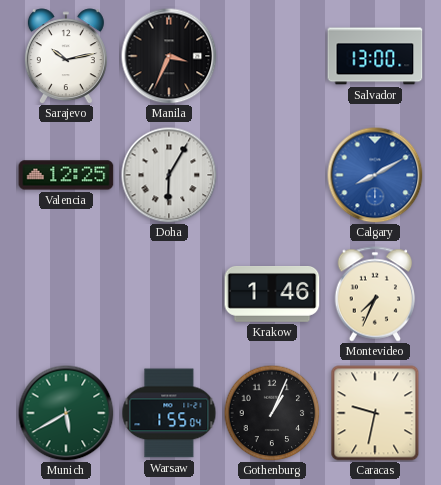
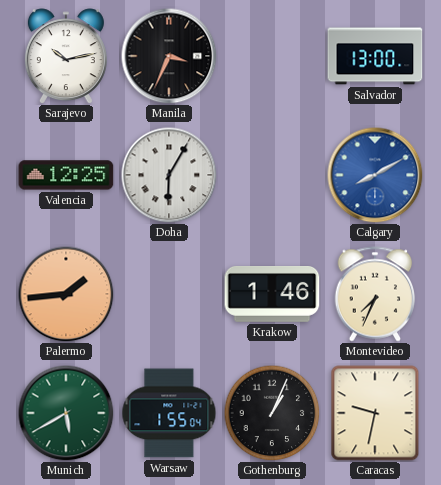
Palermo: none -> 1:44 (66, 294)
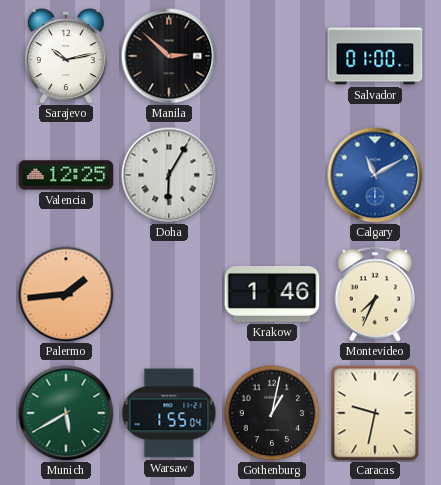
Manila: 3:34 -> 2:52 (169, 56)
Salvador: 13:00 -> 01:00 (375, 56)
Calgary: 8:10 -> 11:10 (375, 175)
Gothenburg: 1:04 -> 1:02 (272, 413)
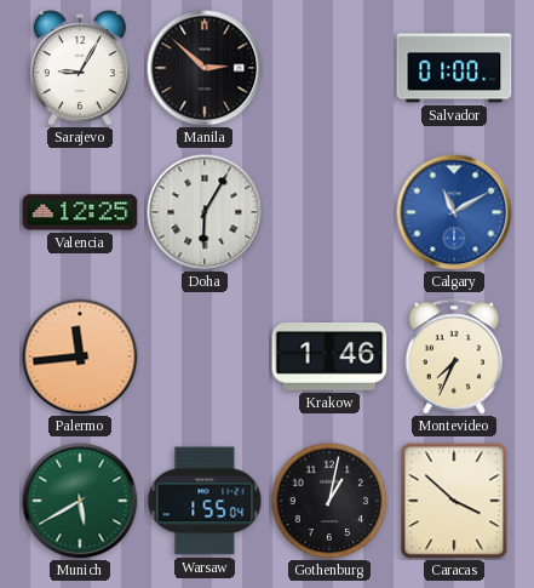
Sarajevo: 10:13 -> 9:05 (80, 68)
Palermo: 1:44 -> 11:44 (80, 356)
Caracas: 9:32 -> 3:52 (454, 501)
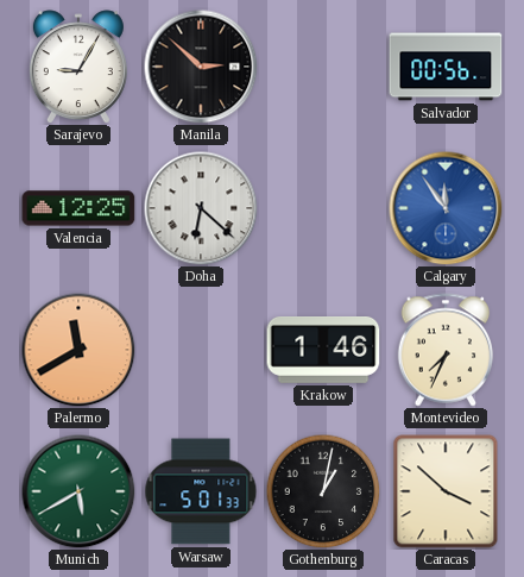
Salvador: 01:00 -> 00:56 (446, 67)
Doha: 6:05 -> 6:22 (201, 208)
Calgary: 11:10 -> 11:54 (446, 208)
Palermo: 11:44 -> 11:40 (78, 350)
Warsaw: 1:55 -> 5:01 (201, 491)
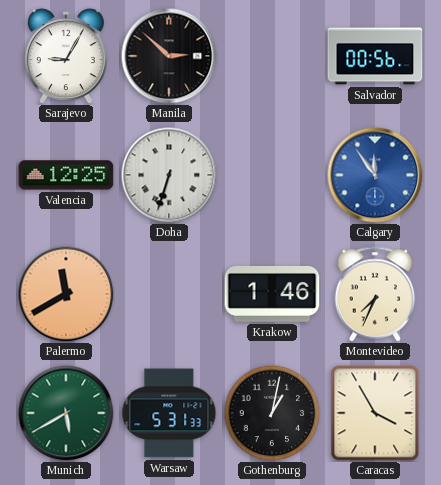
Doha: 6:22 -> 6:33 (169, 175)
Warsaw: 5:01 -> 5:31 (169, 413)
Caracas: 3:52 -> 3:55 (375, 413)
